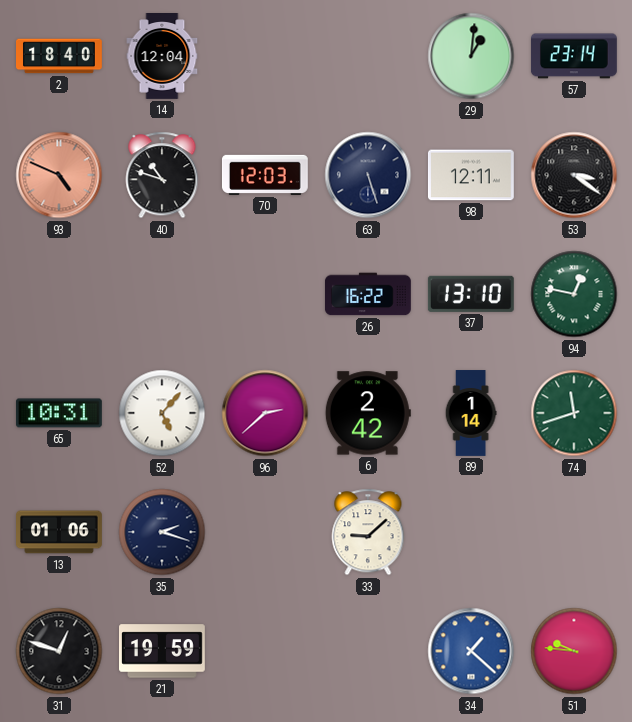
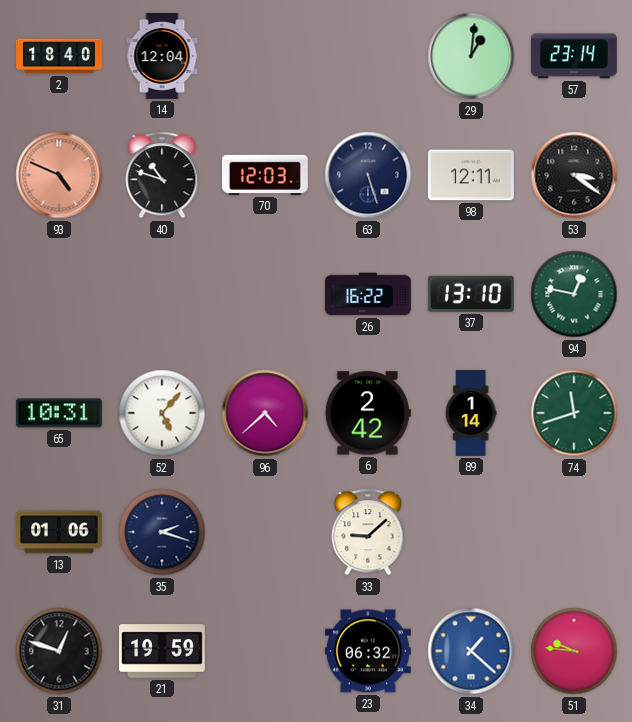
96: 2:38 -> 4:38 (265, 413)
23: none -> 06:32 (368, 651)
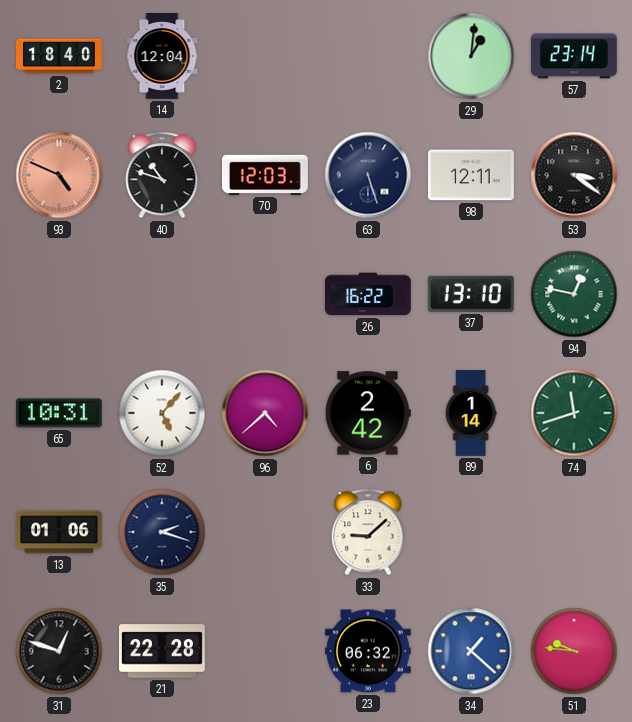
21: 19:59 -> 22:28 (163, 651)
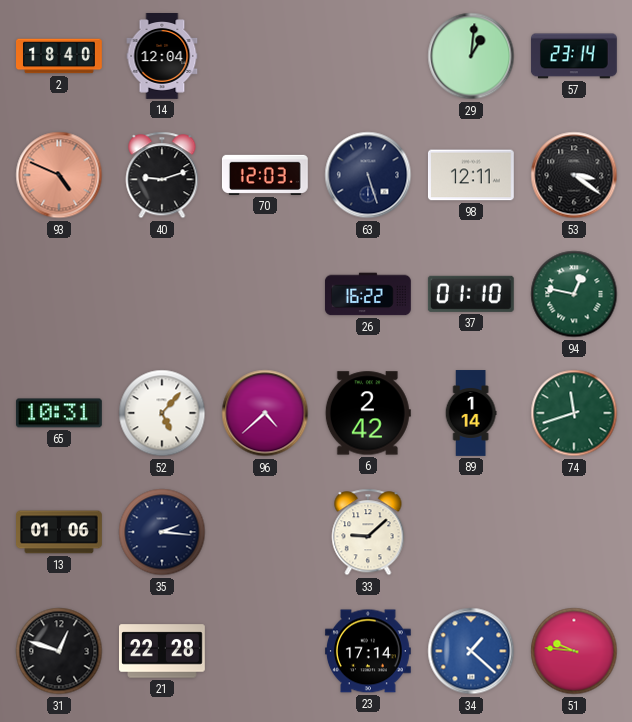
40: 10:48 -> 9:12 (162, 175)
37: 13:10 -> 01:10 (471, 294)
35: 2:18 -> 2:16 (162, 532)
23: 06:32 -> 17:14 (368, 651)
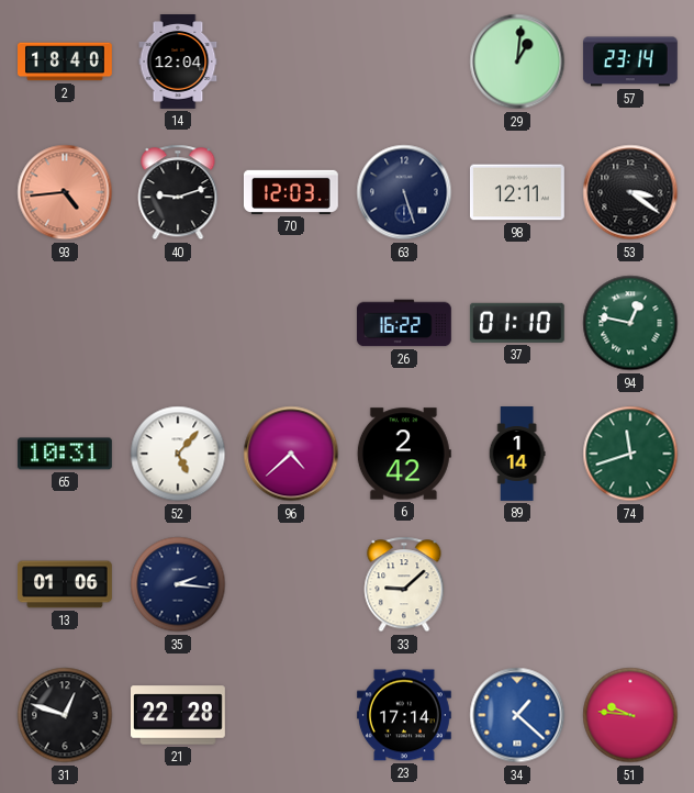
93: 4:49 -> 4:44 (65, 192)
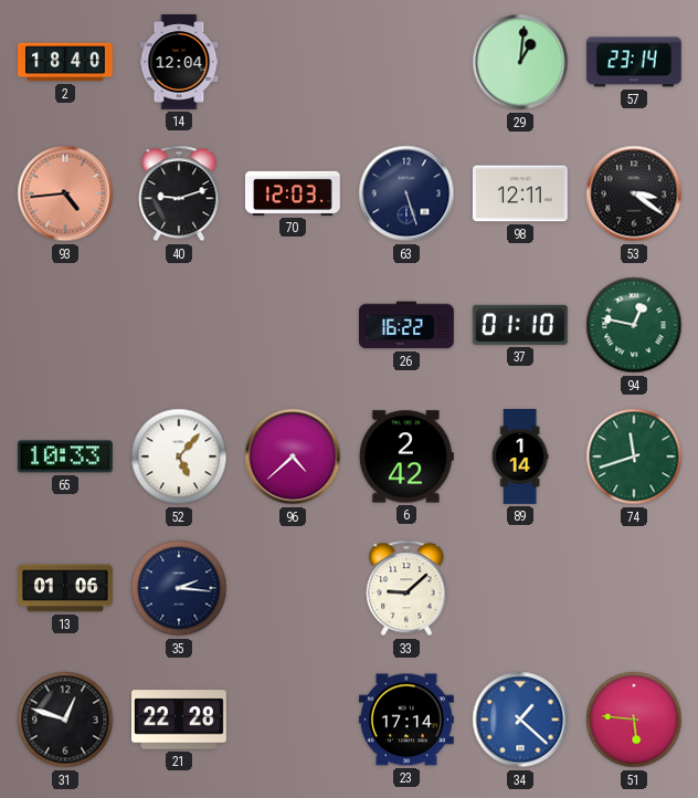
65: 10:31 -> 10:33 (65, 456)
51: 9:46 -> 5:46 (634, 720)
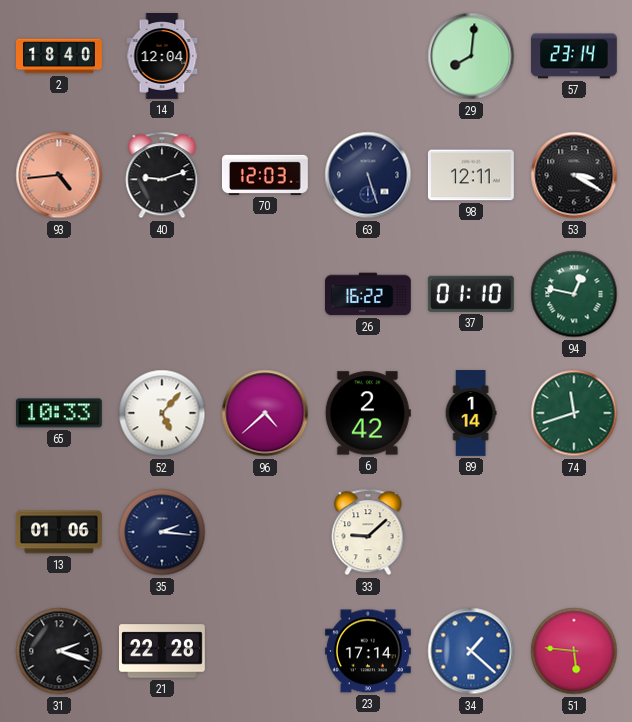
29: 1:01 -> 8:01 (471, 56)
53: 3:21 -> 3:20 (574, 175)
31: 12:48 -> 2:18 (59, 651)
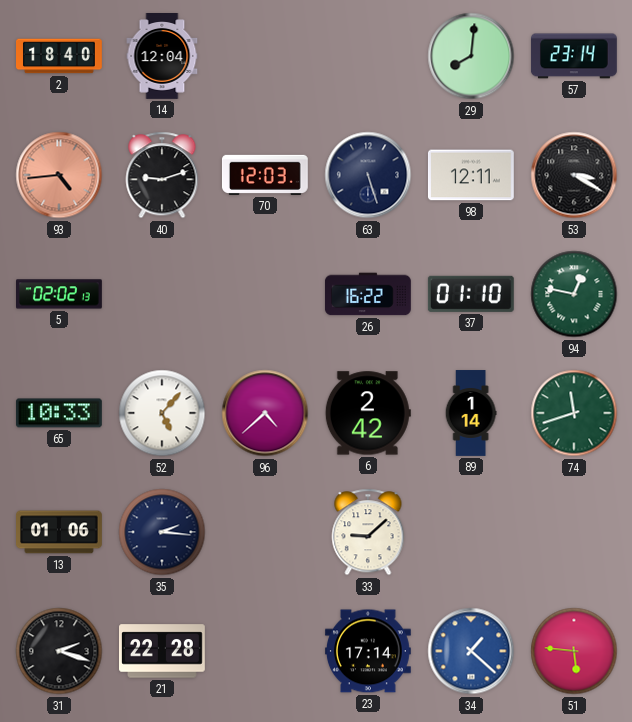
5: none -> 02:02 (60, 294)
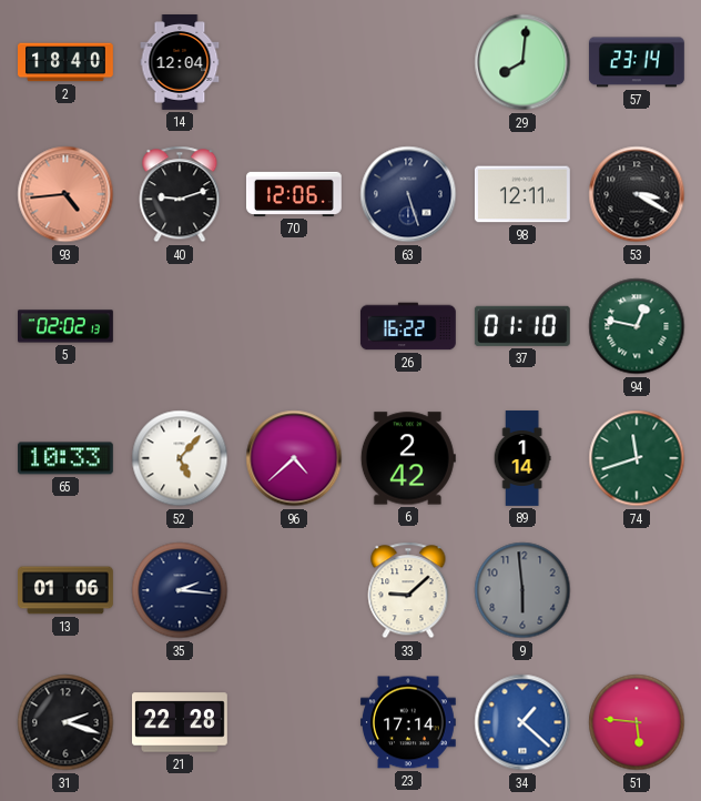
70: 12:03 -> 12:06 (294, 194)
9: none -> 5:59 (522, 590)
